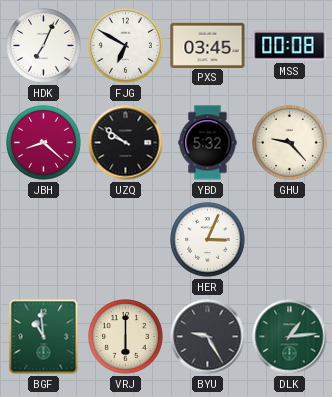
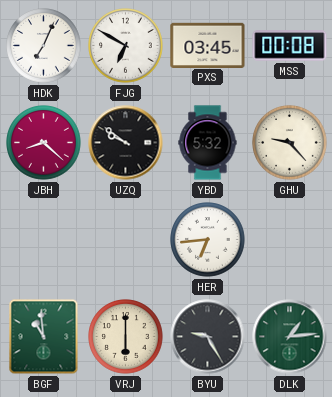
HER: 3:04 -> 6:44 (208, 240)
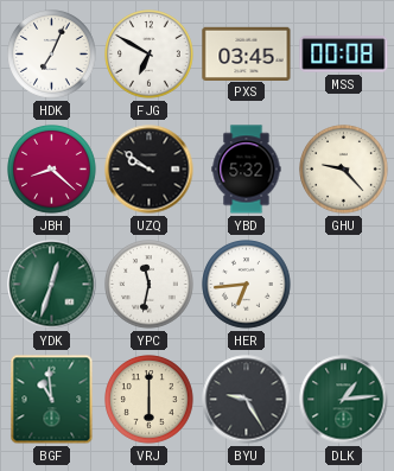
YDK: none -> 12:33 (52, 285)
YPC: none -> 11:32 (150, 285)
